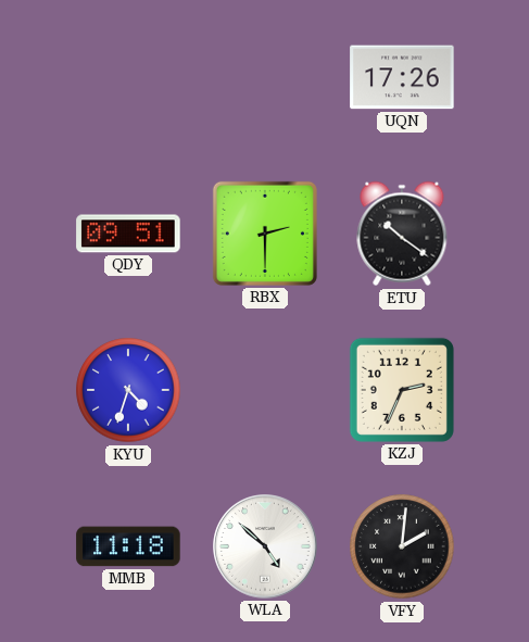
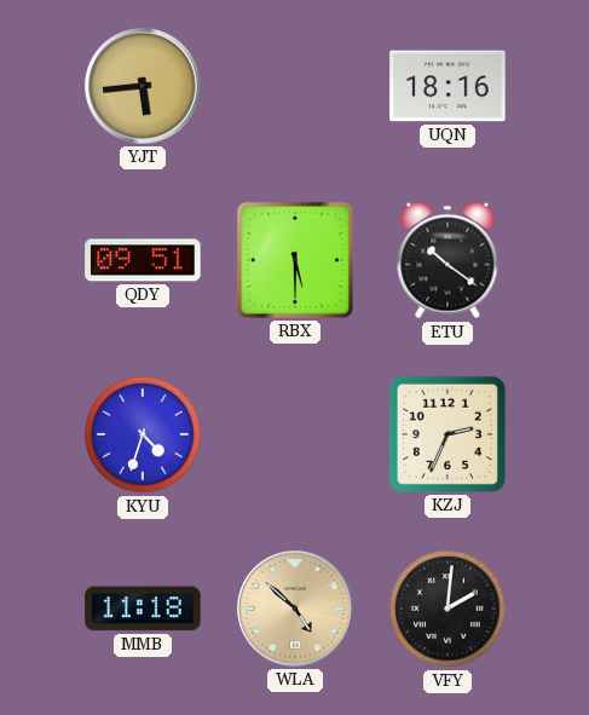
YJT: none -> 5:44 (143, 86)
UQN: 17:26 -> 18:16 (447, 86)
RBX: 2:30 -> 5:30 (295, 260)
WLA dial: white -> champagne (295, 609)
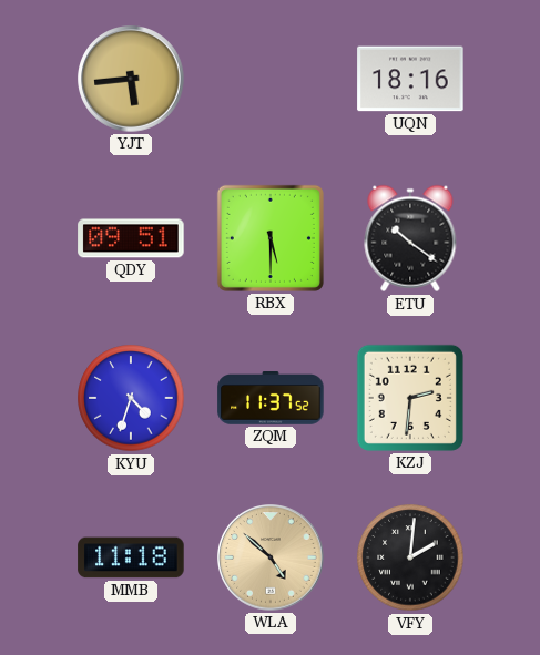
ZQM: none -> 11:37 (271, 398)
KZJ: 2:34 -> 2:31 (410, 398)
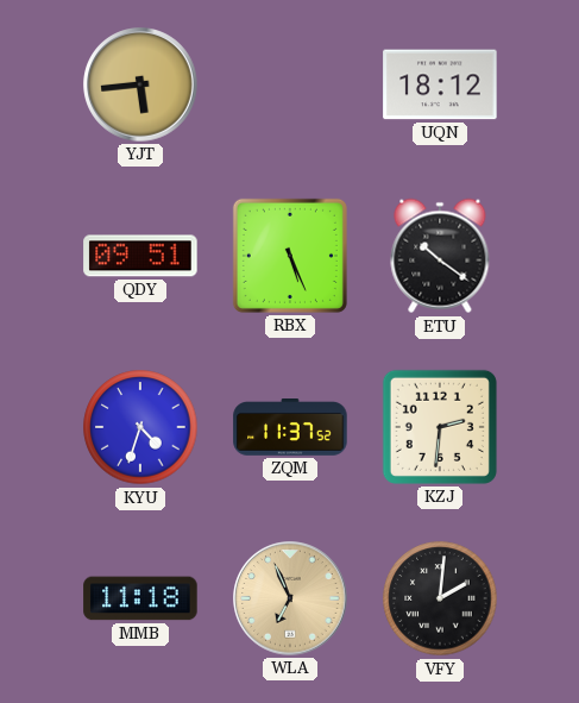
UQN: 18:16 -> 18:12 (440, 84)
RBX: 5:30 -> 5:26 (290, 256)
WLA: 4:52 -> 6:56 (290, 598)
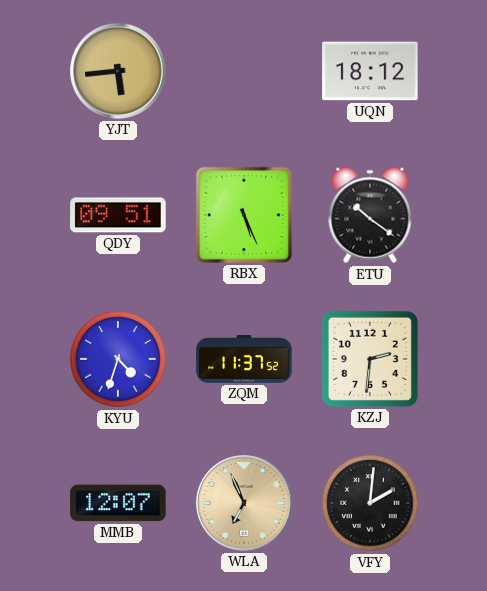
MMB: 11:18 -> 12:07 (118, 503)
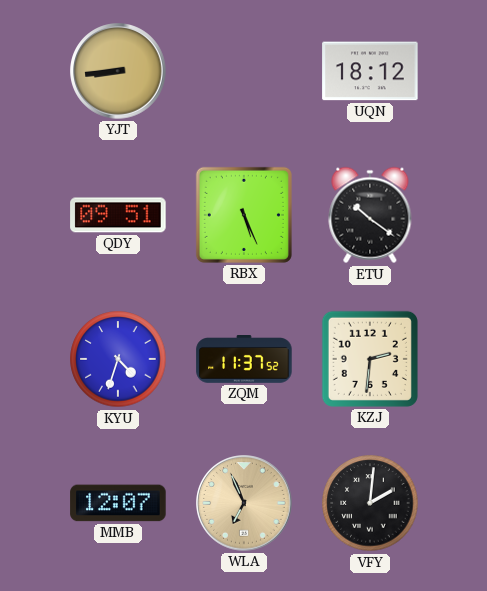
YJT: 5:44 -> 8:44 (118, 71)
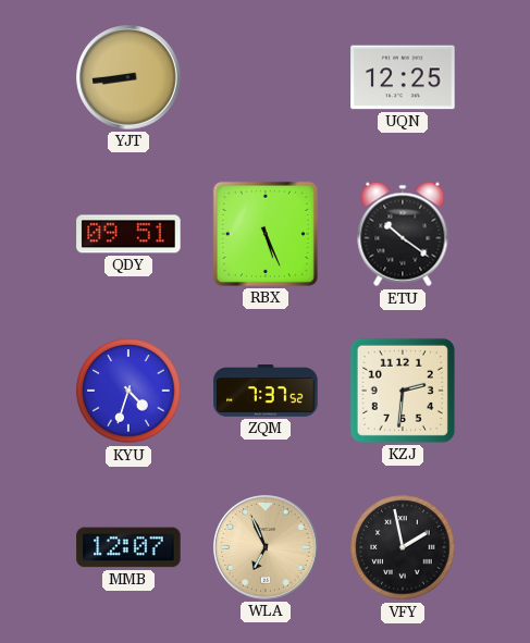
UQN: 18:12 -> 12:25 (403, 77)
ZQM: 11:37 -> 7:37 (266, 391)
VFY: 2:01 -> 1:58 (403, 547)
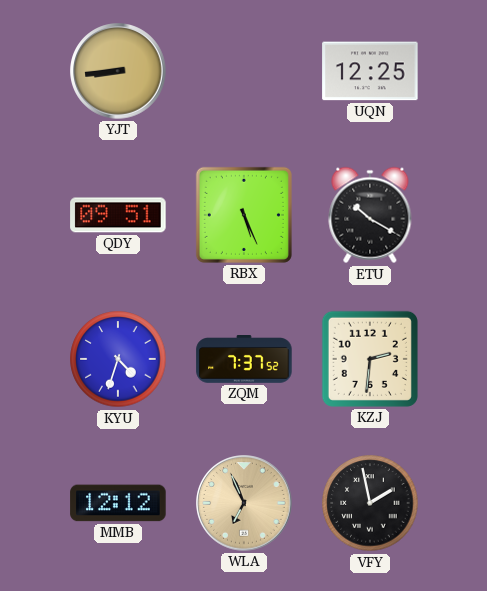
ETU: 10:21 -> 10:20 (370, 215)
MMB: 12:07 -> 12:12 (118, 503)
